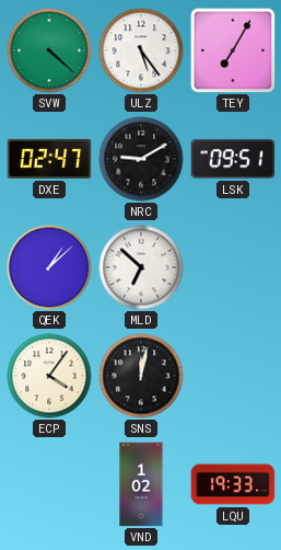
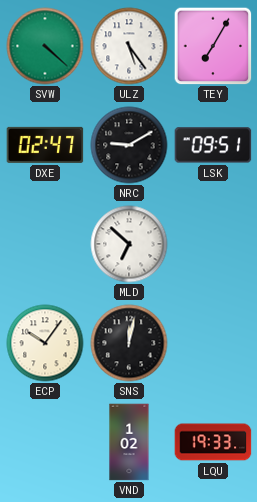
QEK: 1:08 -> none (49, 267)
ECP: 4:06 -> 10:06 (45, 343)
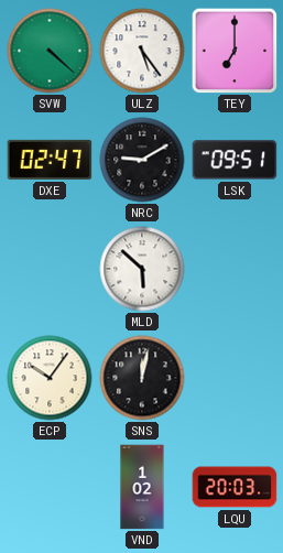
TEY: 7:05 -> 7:00 (235, 51)
MLD: 6:52 -> 5:52 (142, 269)
LQU: 19:33 -> 20:03 (235, 487)
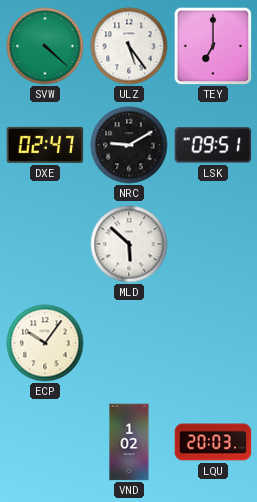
SNS: 12:02 -> none (142, 378)
